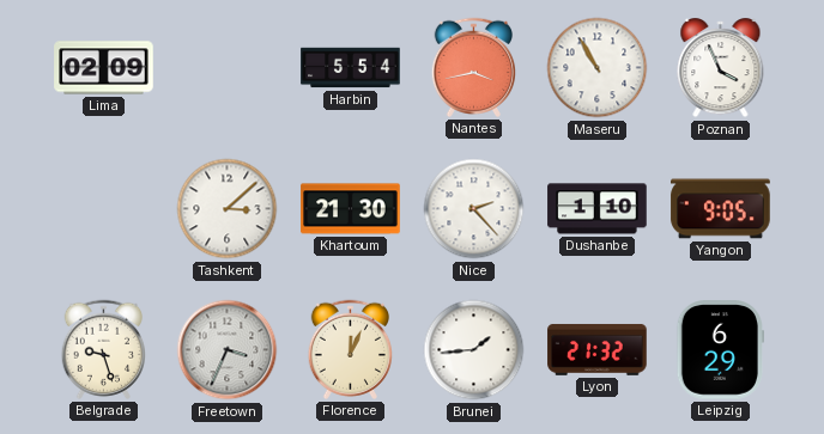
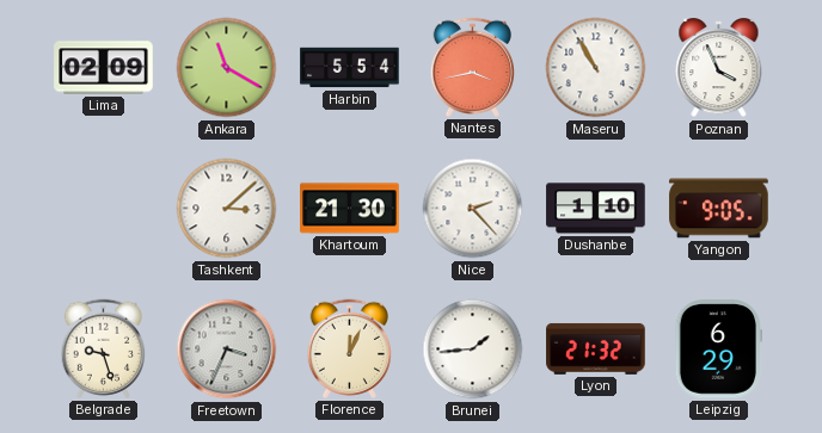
Ankara: none -> 11:20 (227, 68)
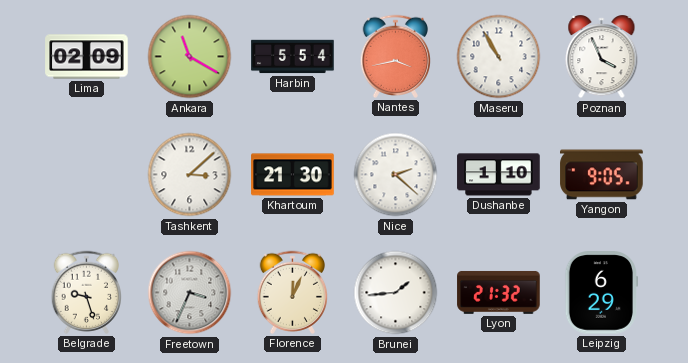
Nice: 2:23 -> 2:22 (396, 175)
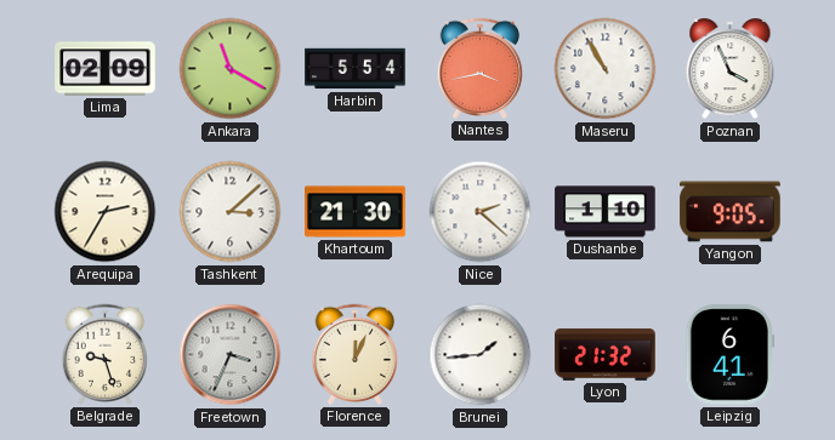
Arequipa: none -> 2:35 (106, 212)
Leipzig: 6:29 -> 6:41 (729, 355)
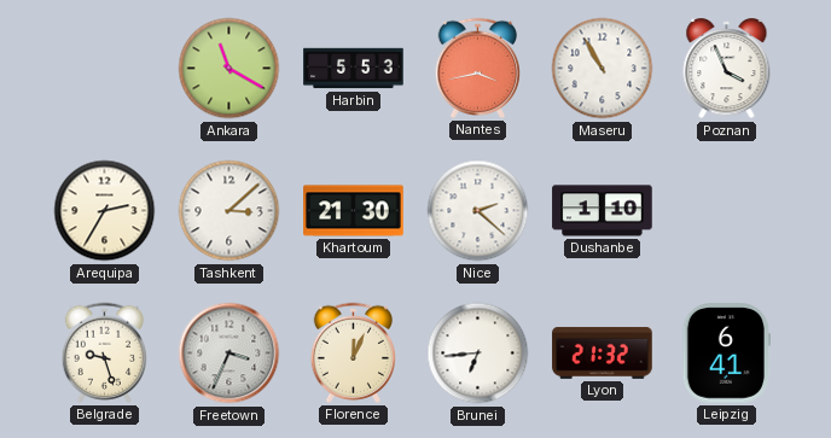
Lima: 02:09 -> none (106, 69)
Harbin: 5:54 -> 5:53 (354, 69)
Yangon: 9:05 -> none (731, 212)
Brunei: 1:44 -> 6:44 (478, 354)
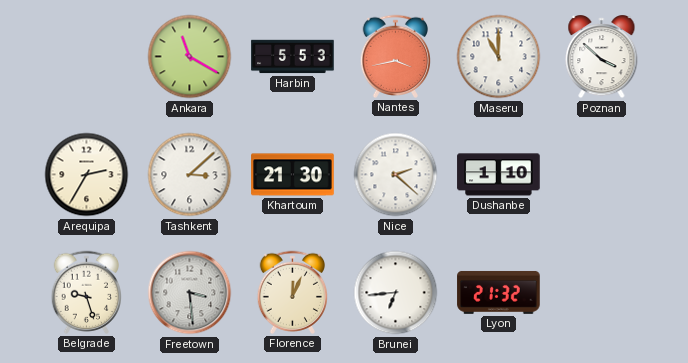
Maseru: 10:55 -> 11:00 (499, 57)
Poznan: 3:56 -> 3:52 (602, 58)
Freetown: 3:34 -> 3:29 (190, 293)
Leipzig: 6:41 -> none (726, 354)
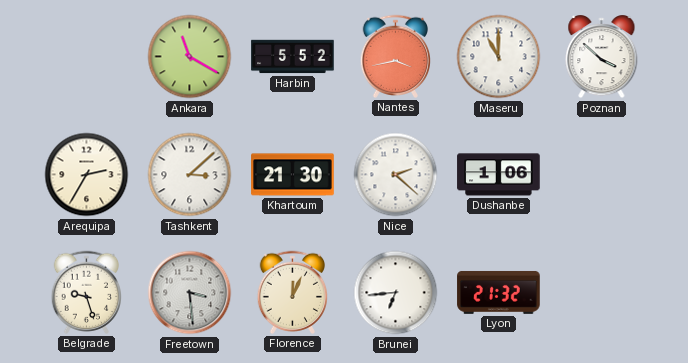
Harbin: 5:53 -> 5:52 (293, 57)
Dushanbe: 1:10 -> 1:06 (499, 175)
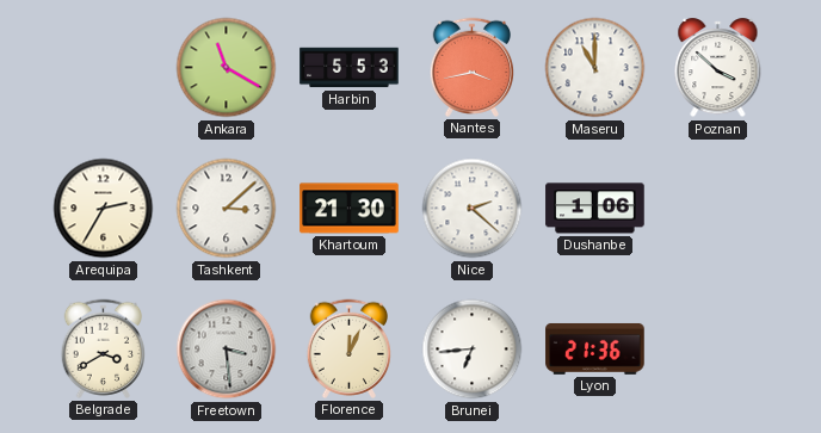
Harbin: 5:52 -> 5:53 (350, 68)
Belgrade: 9:27 -> 3:40 (103, 348)
Lyon: 21:32 -> 21:36 (595, 348)
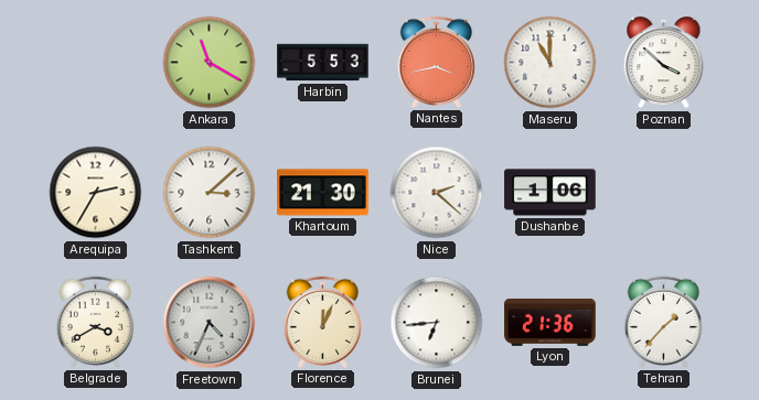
Freetown: 3:29 -> 4:34 (210, 323)
Tehran: none -> 1:37 (663, 322)
